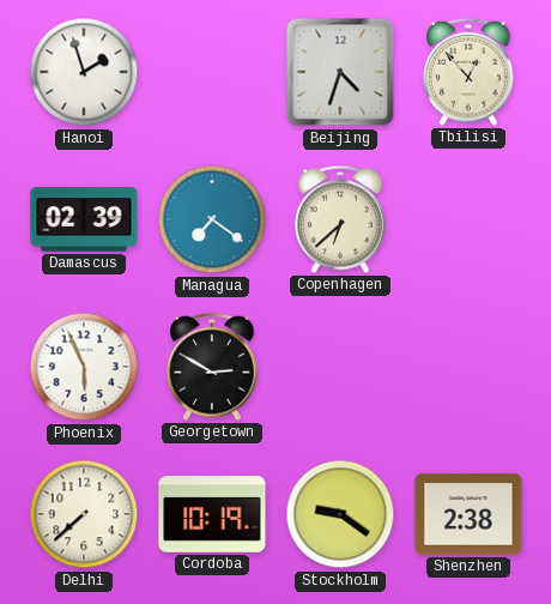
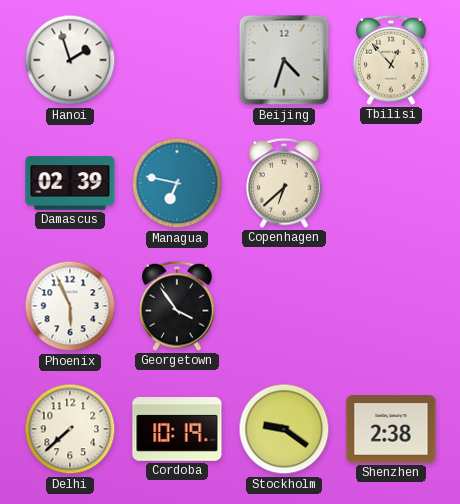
Managua: 7:21 -> 6:47 (177, 183)
Georgetown: 2:50 -> 3:54 (177, 306)
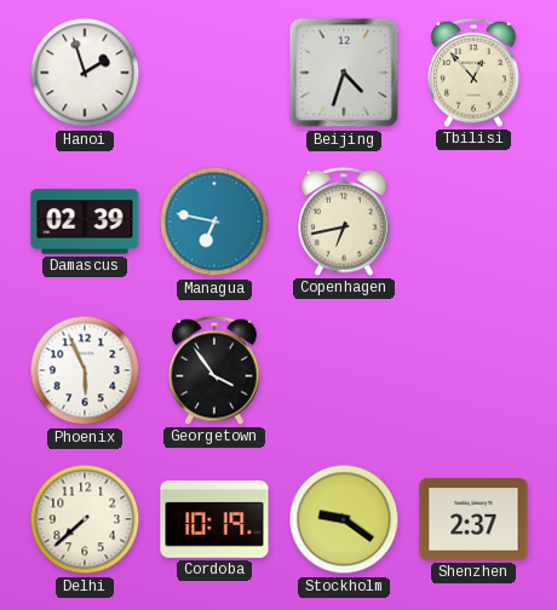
Copenhagen: 6:38 -> 6:43 (344, 221)
Shenzhen: 2:38 -> 2:37 (473, 519)
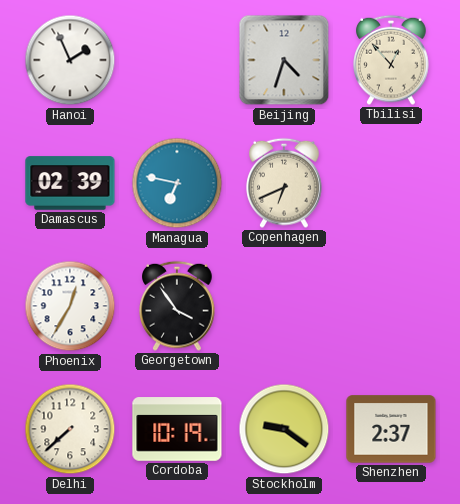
Hanoi: 1:57 -> 1:56 (70, 60)
Copenhagen: 6:43 -> 6:41 (284, 183)
Phoenix: 5:56 -> 12:35 (70, 306)
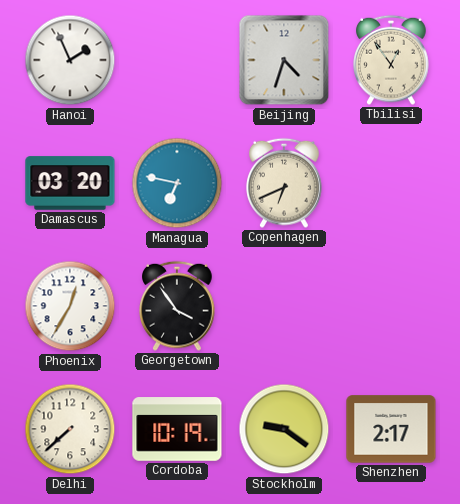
Tbilisi: 12:53 -> 12:54 (391, 60)
Damascus: 02:39 -> 03:20 (70, 183)
Shenzhen: 2:37 -> 2:17 (391, 429)
